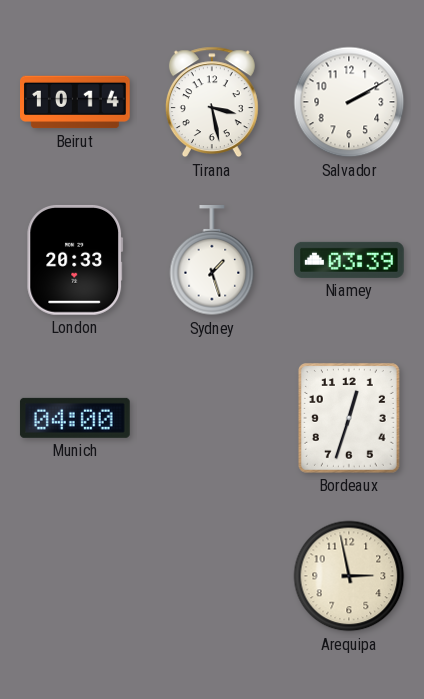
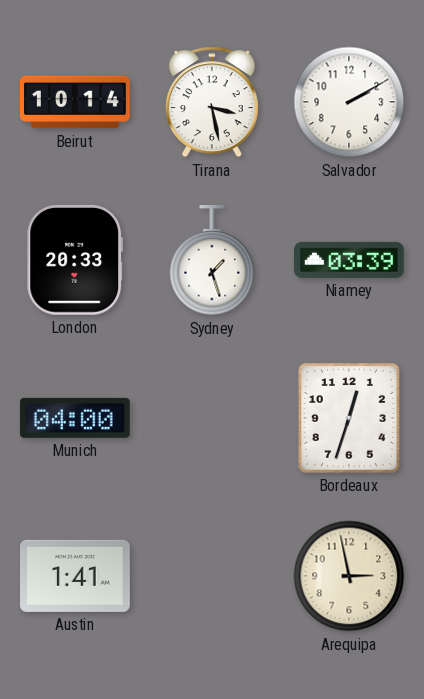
Austin: none -> 1:41 (76, 576)
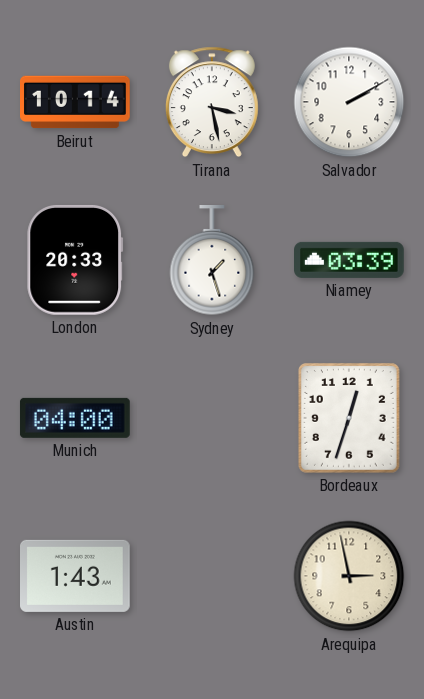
Austin: 1:41 -> 1:43 (76, 576)
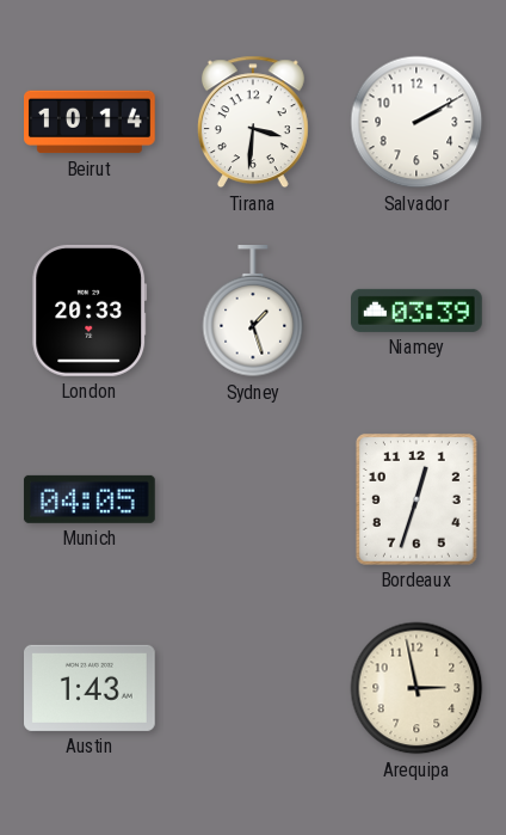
Tirana: 3:28 -> 3:31 (253, 122)
Munich: 04:00 -> 04:05 (90, 499)
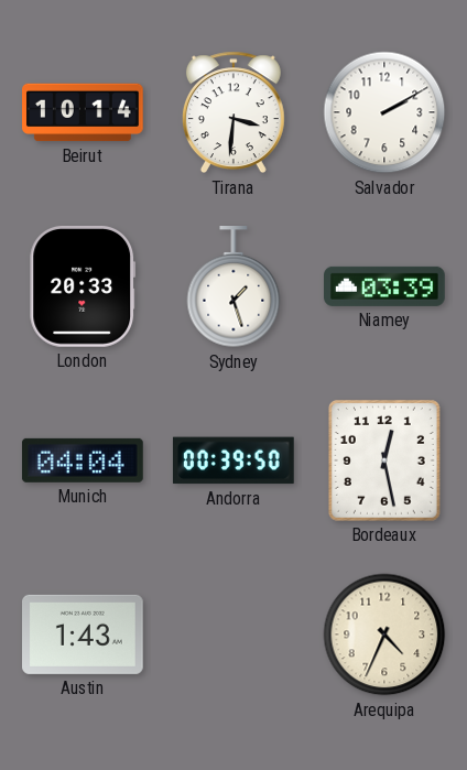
Munich: 04:05 -> 04:04 (83, 460)
Andorra: none -> 00:39 (233, 460)
Bordeaux: 12:33 -> 12:28 (384, 460)
Arequipa: 2:58 -> 4:34 (384, 635)
